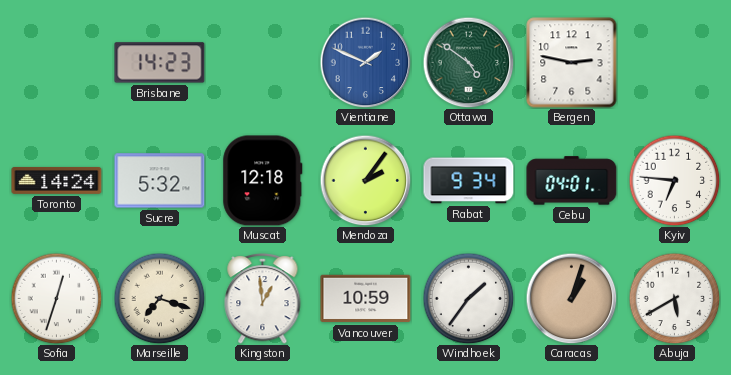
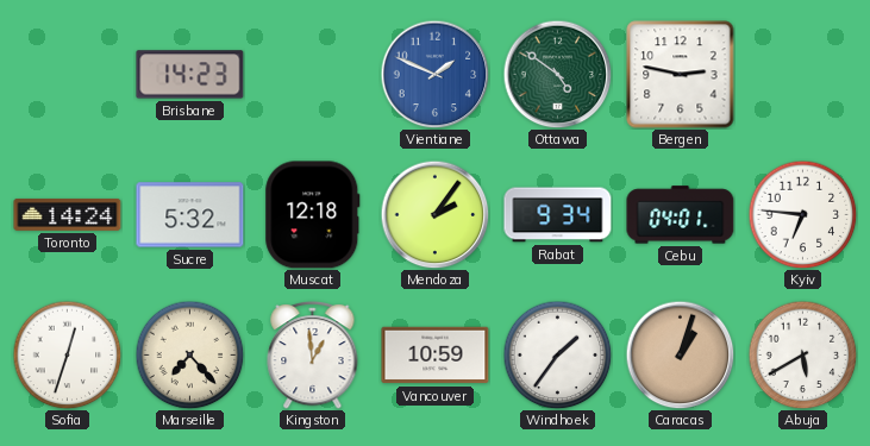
Marseille: 7:18 -> 7:23 (189, 354)
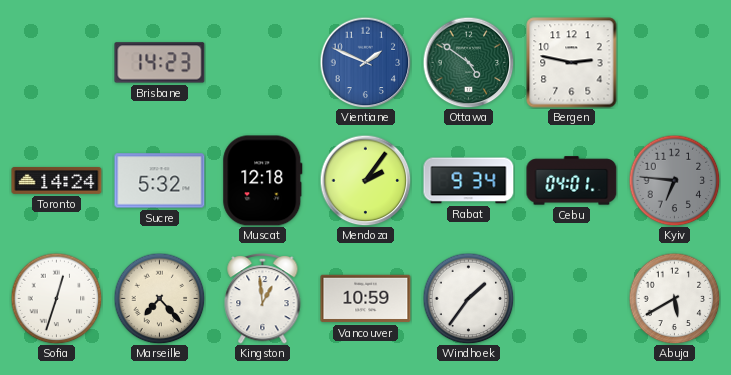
Kyiv dial: white -> grey (674, 180)
Caracas: 1:03 -> none (680, 354)
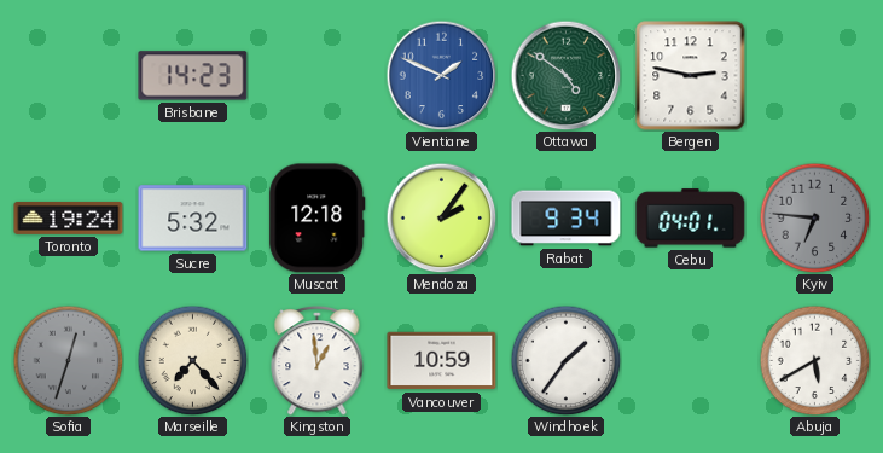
Toronto: 14:24 -> 19:24 (69, 217)
Sofia dial: white -> grey (68, 360)
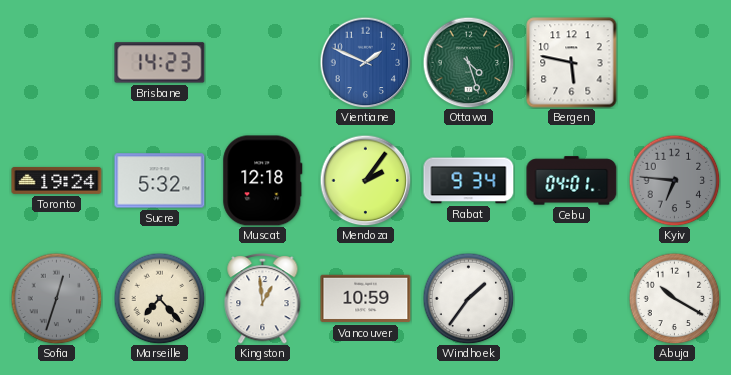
Ottawa: 4:51 -> 4:27 (468, 62)
Bergen: 2:47 -> 5:47 (572, 63)
Abuja: 5:40 -> 10:20 (674, 298)
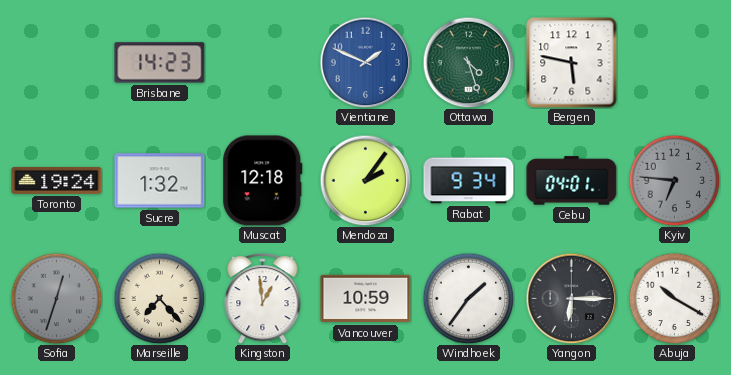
Sucre: 5:32 -> 1:32 (160, 181)
Yangon: none -> 6:15 (571, 298)
